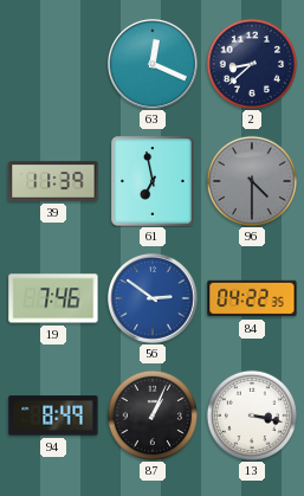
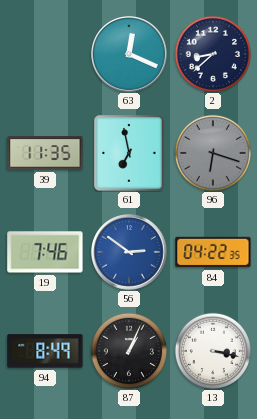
39: 11:39 -> 11:35 (45, 153)
96: 4:30 -> 6:18 (213, 153)
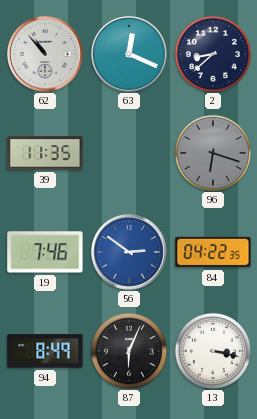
62: none -> 10:53 (45, 54)
61: 6:58 -> none (129, 153)
87: 1:04 -> 6:04 (129, 351)
